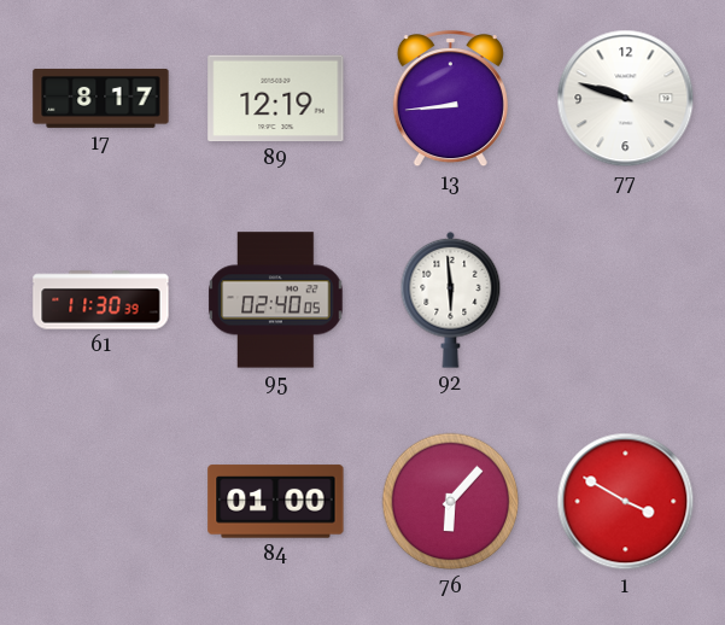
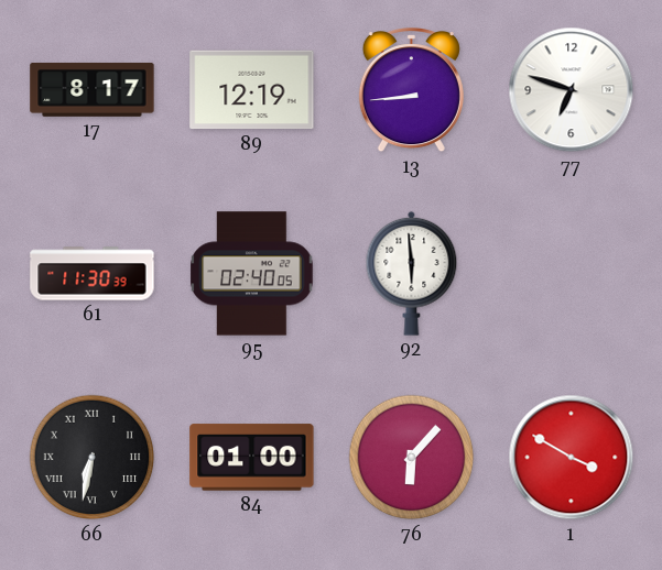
77: 9:48 -> 6:48 (572, 90)
66: none -> 6:32 (93, 458)
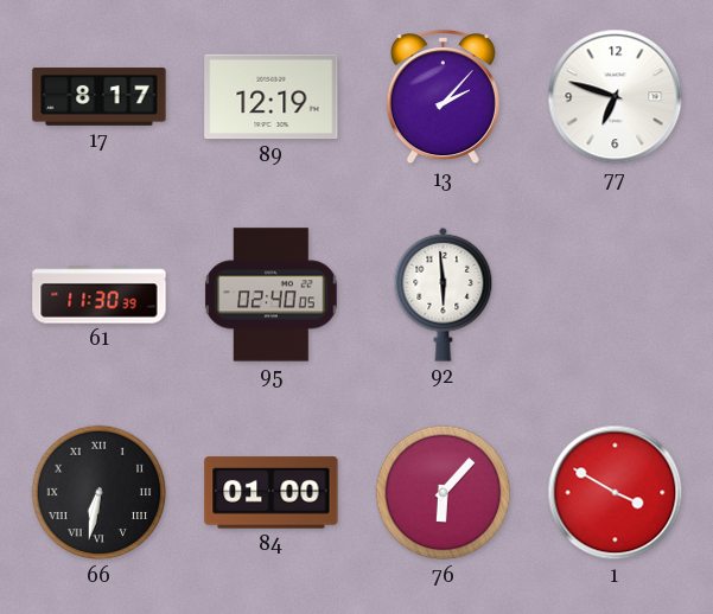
13: 8:44 -> 2:07 (443, 98)
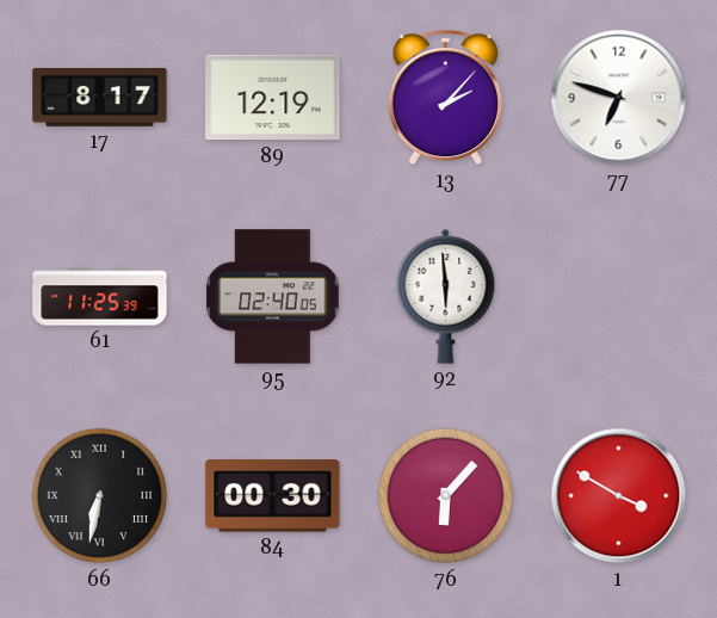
61: 11:30 -> 11:25 (100, 297)
84: 01:00 -> 00:30 (273, 496)
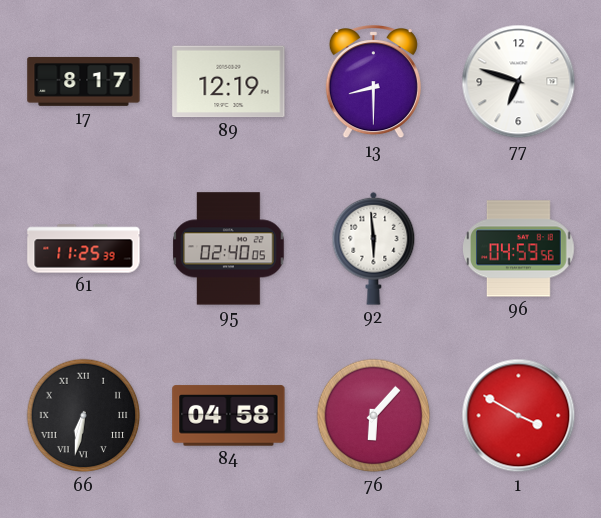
13: 2:07 -> 8:30 (373, 83)
96: none -> 04:59 (519, 249)
84: 00:30 -> 04:58 (229, 416)
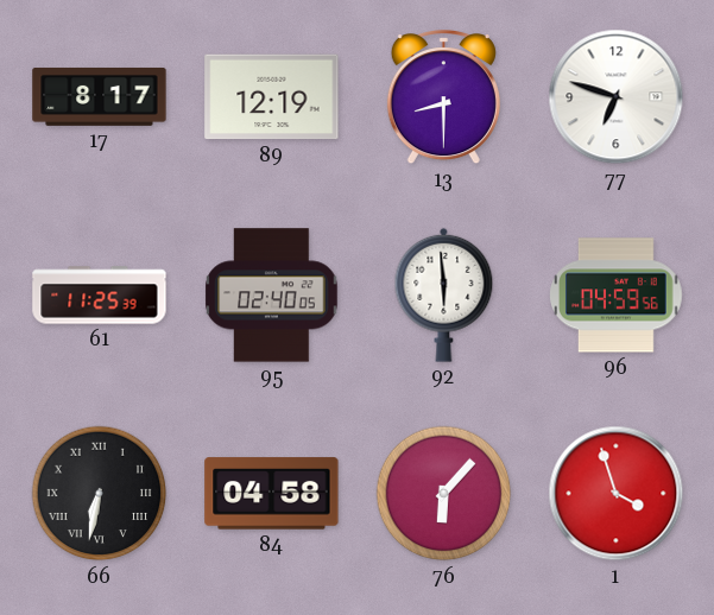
1: 3:50 -> 3:57 (617, 494)
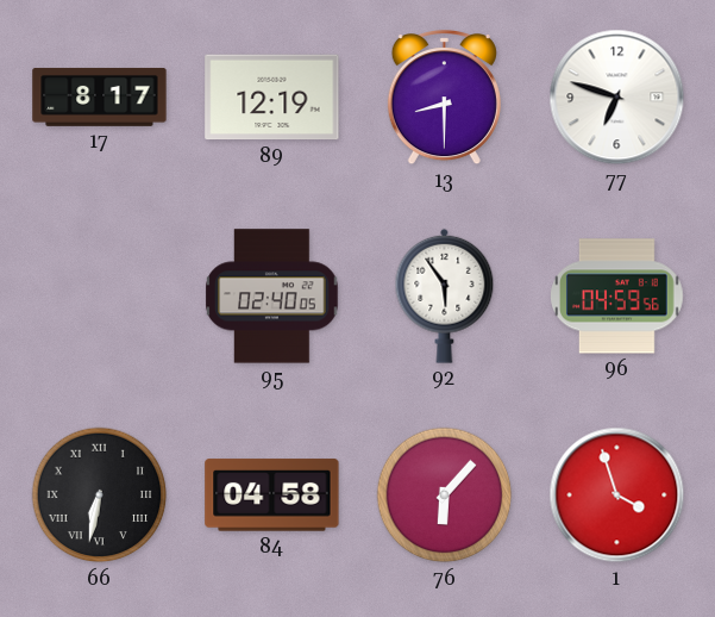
61: 11:25 -> none (100, 296)
92: 5:59 -> 5:54 (445, 295)
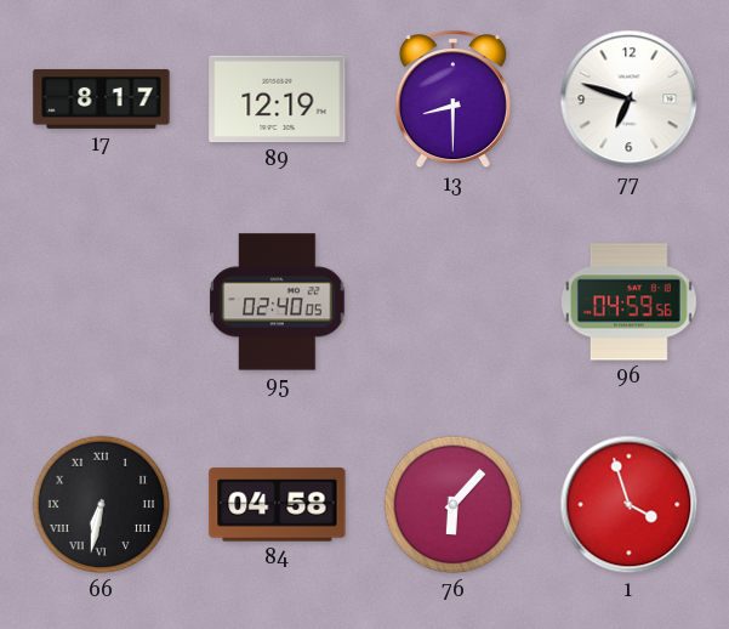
92: 5:54 -> none (445, 295)
